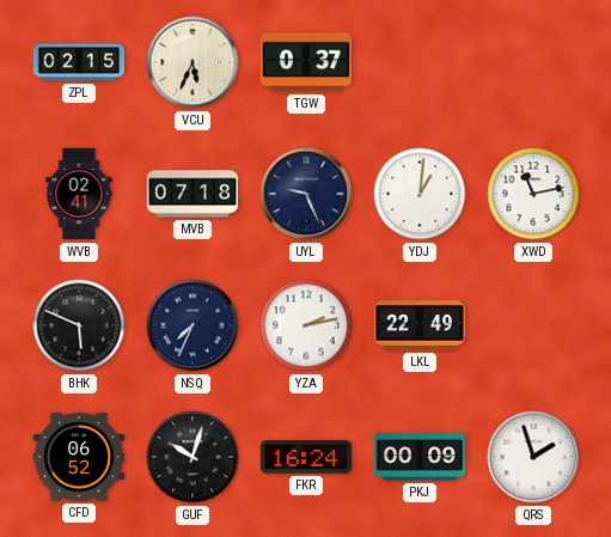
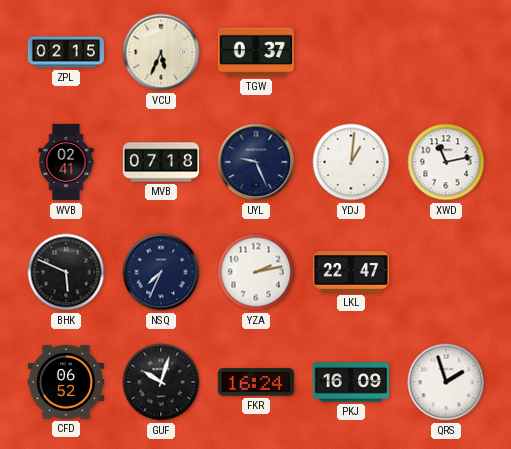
LKL: 22:49 -> 22:47 (350, 272)
PKJ: 00:09 -> 16:09 (350, 382)
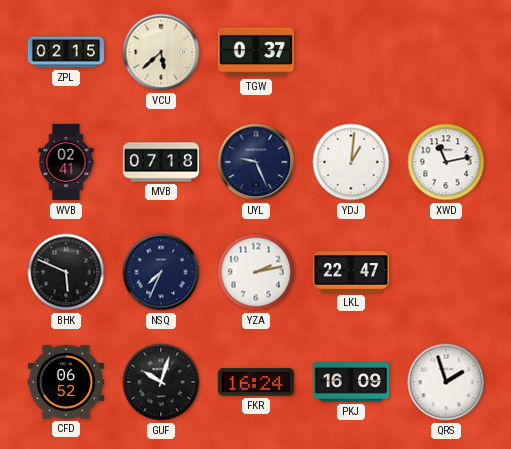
VCU: 5:34 -> 5:38 (161, 52)
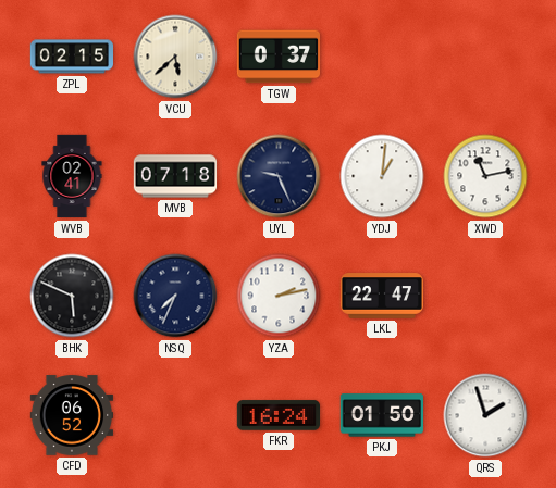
GUF: 10:03 -> none (161, 382)
PKJ: 16:09 -> 01:50 (381, 415)
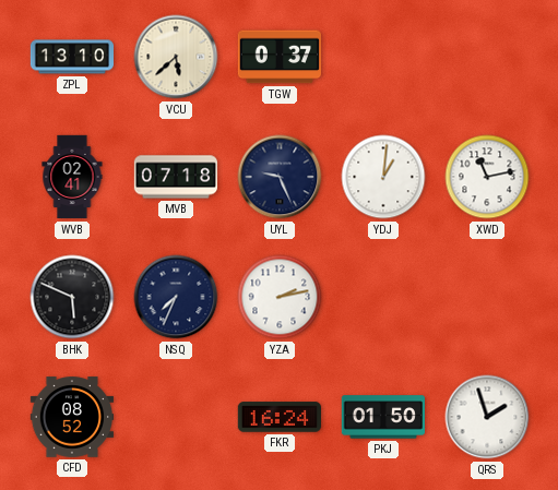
ZPL: 02:15 -> 13:10 (72, 57)
LKL: 22:47 -> none (381, 296)
CFD: 06:52 -> 08:52 (71, 417)
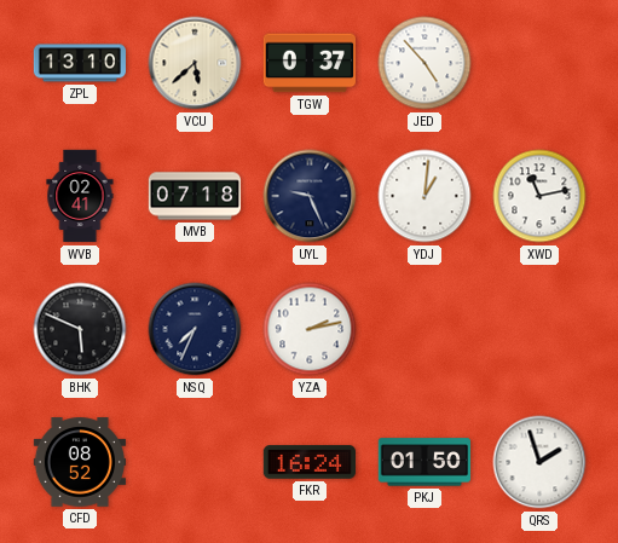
JED: none -> 4:53 (424, 63)
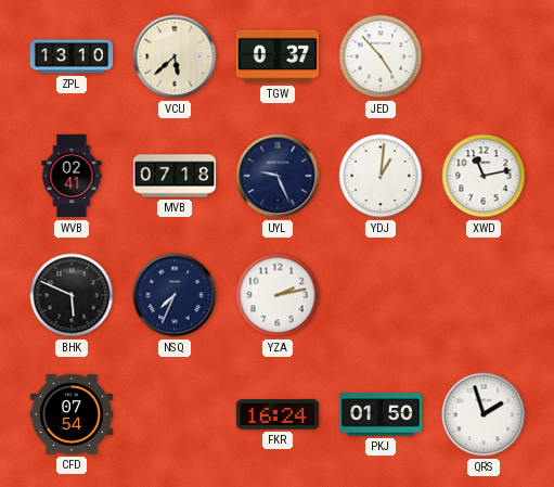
CFD: 08:52 -> 07:54 (70, 414)
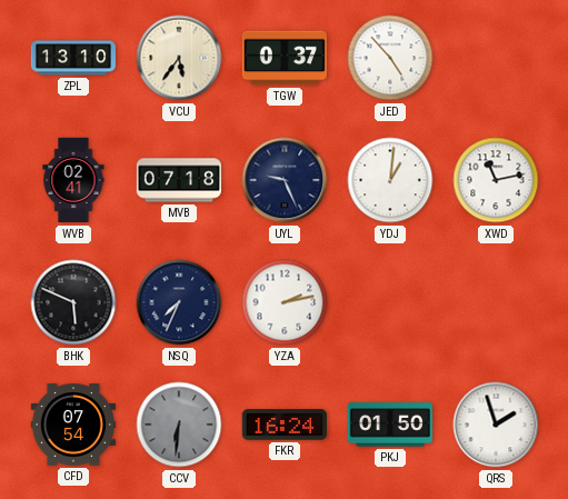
VCU: 5:38 -> 5:36 (179, 58)
CCV: none -> 6:31 (179, 425)
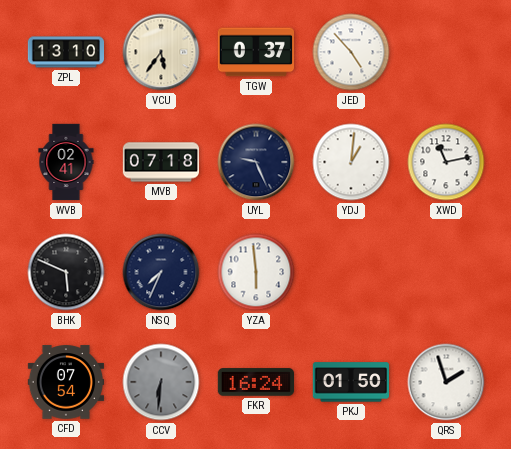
YZA: 2:13 -> 5:59 (256, 272)
